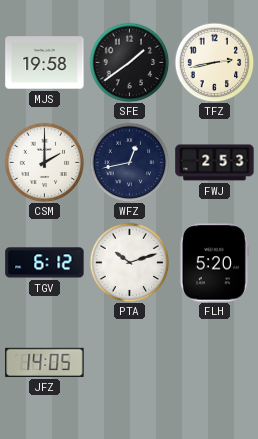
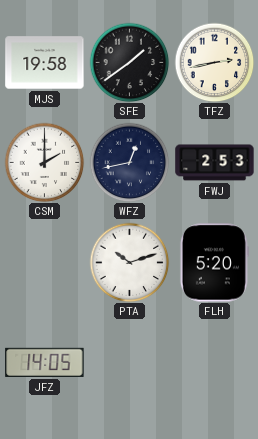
TGV: 6:12 -> none (45, 263)
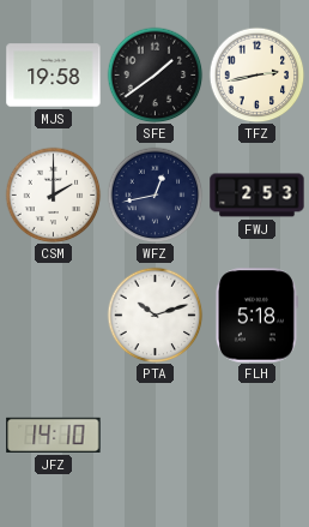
FLH: 5:20 -> 5:18 (256, 316)
JFZ: 14:05 -> 14:10 (54, 435)
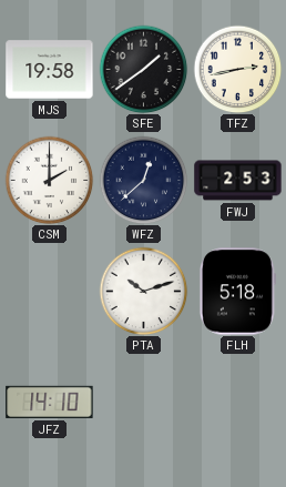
WFZ: 12:43 -> 12:38 (143, 180)
